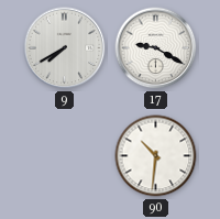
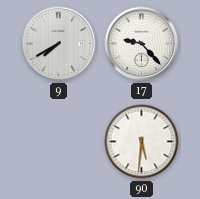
17: 9:20 -> 9:23 (142, 44)
90: 10:31 -> 5:31 (142, 142)
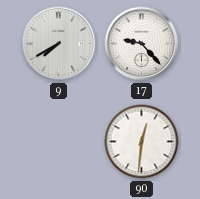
90: 5:31 -> 12:31 (142, 142)
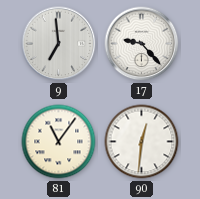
9: 7:40 -> 6:59 (59, 44)
81: none -> 11:06 (59, 142)
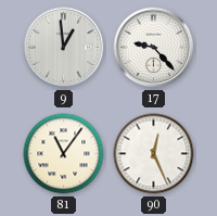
9: 6:59 -> 12:59 (64, 48)
90: 12:31 -> 12:26 (154, 154)
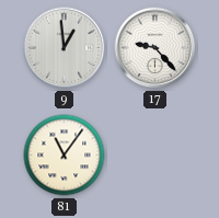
90: 12:26 -> none (154, 154)
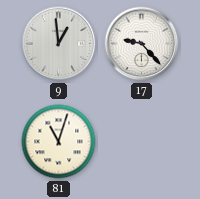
81: 11:06 -> 11:03 (59, 142)
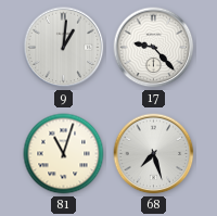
9: 12:59 -> 1:01 (64, 48)
68: none -> 7:27 (154, 154)
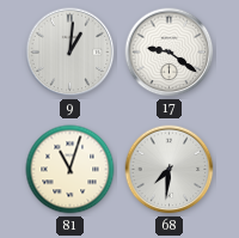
17: 9:23 -> 9:21 (170, 53)
68: 7:27 -> 7:31 (170, 170)
